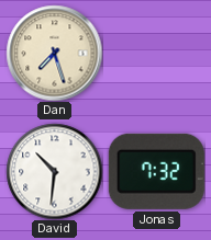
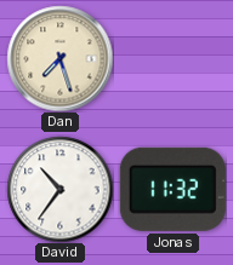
David: 10:31 -> 10:36 (59, 189)
Jonas: 7:32 -> 11:32 (172, 189)
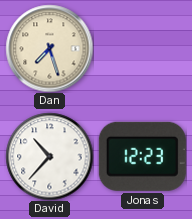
David: 10:36 -> 10:37 (49, 156)
Jonas: 11:32 -> 12:23 (142, 156)
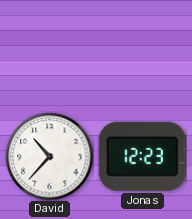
Dan: 7:27 -> none (49, 48)
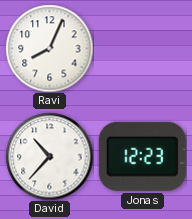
Ravi: none -> 8:04 (49, 48)
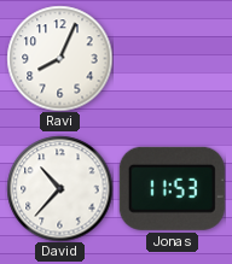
Jonas: 12:23 -> 11:53 (172, 188)
